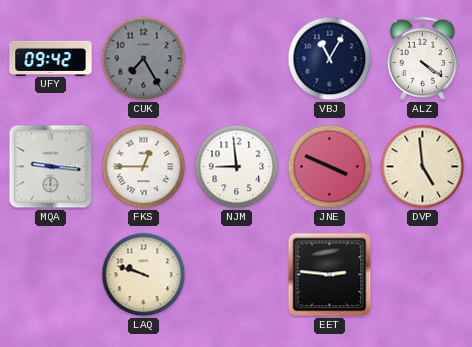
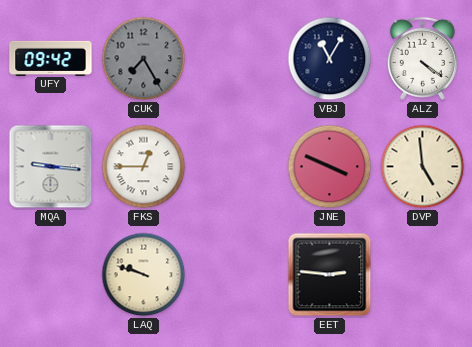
NJM: 8:59 -> none (237, 167)
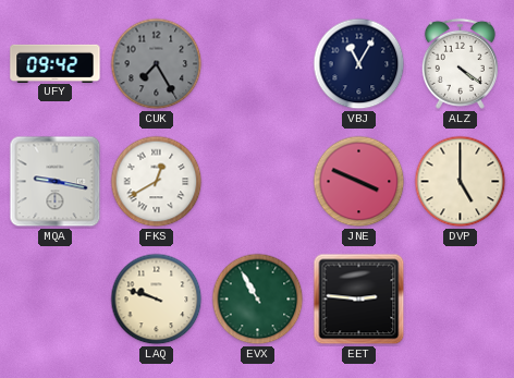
MQA: 9:16 -> 9:17 (56, 182)
FKS: 12:45 -> 12:40 (157, 182)
DVP: 4:59 -> 5:00 (461, 182)
EVX: none -> 10:55 (258, 300)
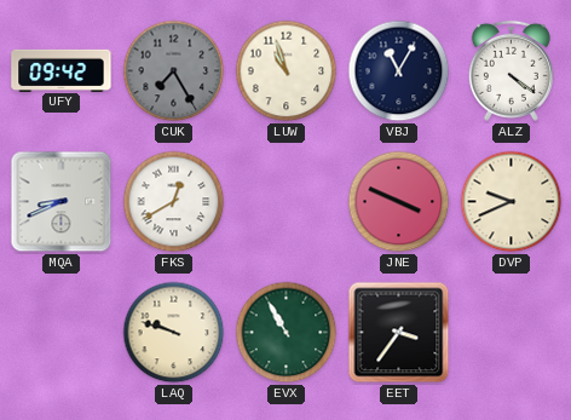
LUW: none -> 10:57 (287, 71)
MQA: 9:17 -> 8:41 (62, 202)
DVP: 5:00 -> 9:41 (512, 202)
EET: 2:46 -> 3:36 (399, 333)
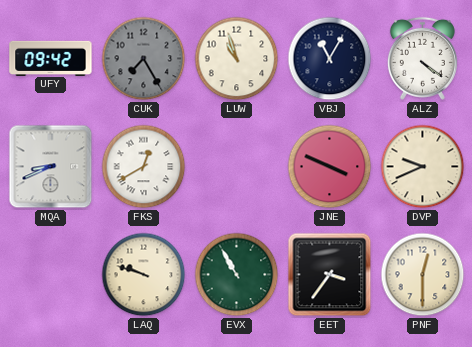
PNF: none -> 12:30 (423, 275)
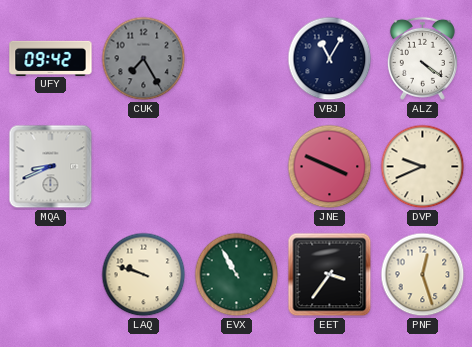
LUW: 10:57 -> none (237, 59)
FKS: 12:40 -> none (144, 167)
PNF: 12:30 -> 12:27 (423, 275)
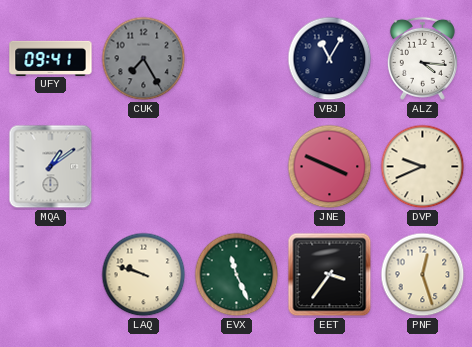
UFY: 09:42 -> 09:41 (51, 58)
ALZ: 4:21 -> 4:16 (422, 58)
MQA: 8:41 -> 1:09 (51, 167)
EVX: 10:55 -> 11:26 (237, 275)
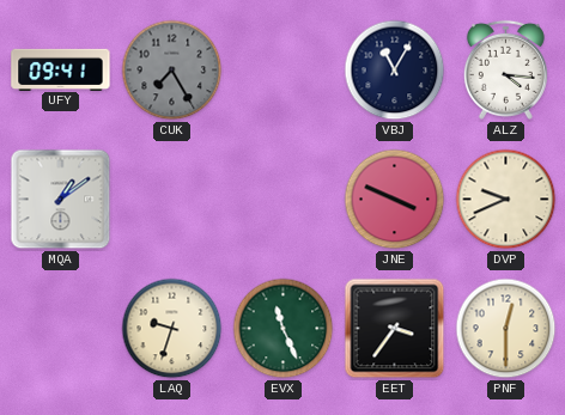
LAQ: 9:48 -> 9:33 (172, 329)
PNF: 12:27 -> 12:30 (506, 329)
